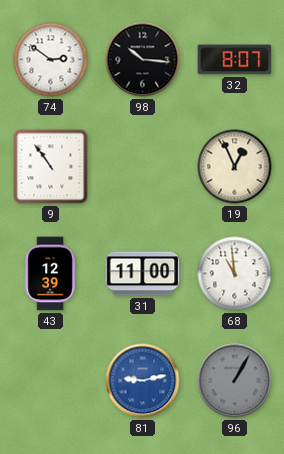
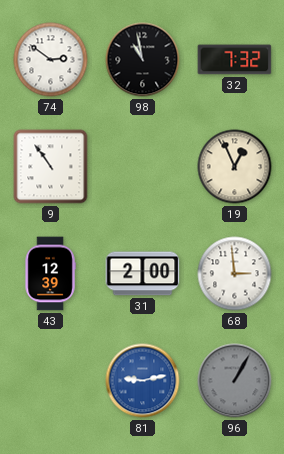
98: 10:16 -> 10:58 (143, 60)
32: 8:07 -> 7:32 (235, 60)
31: 11:00 -> 2:00 (143, 274)
68: 10:59 -> 2:59 (235, 274)
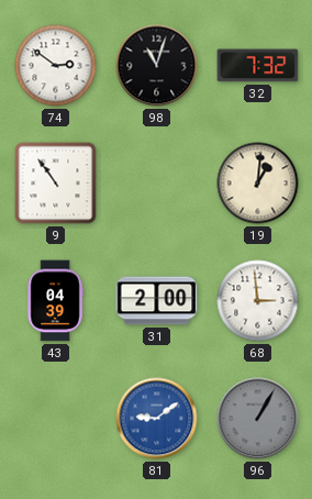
98: 10:58 -> 11:03 (157, 66)
19: 12:56 -> 1:01 (258, 184)
43: 12:39 -> 04:39 (55, 301)
81: 9:13 -> 9:09 (157, 419)
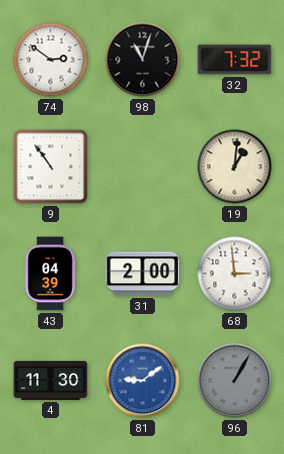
4: none -> 11:30 (51, 380)
